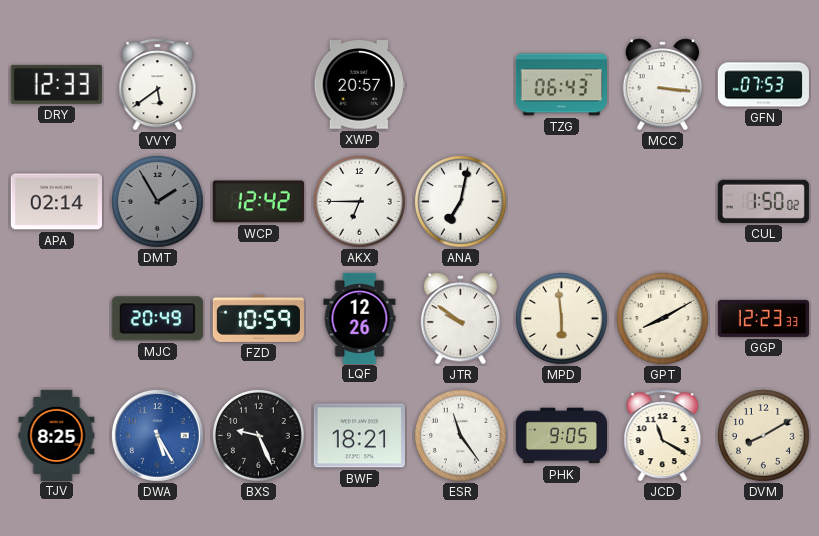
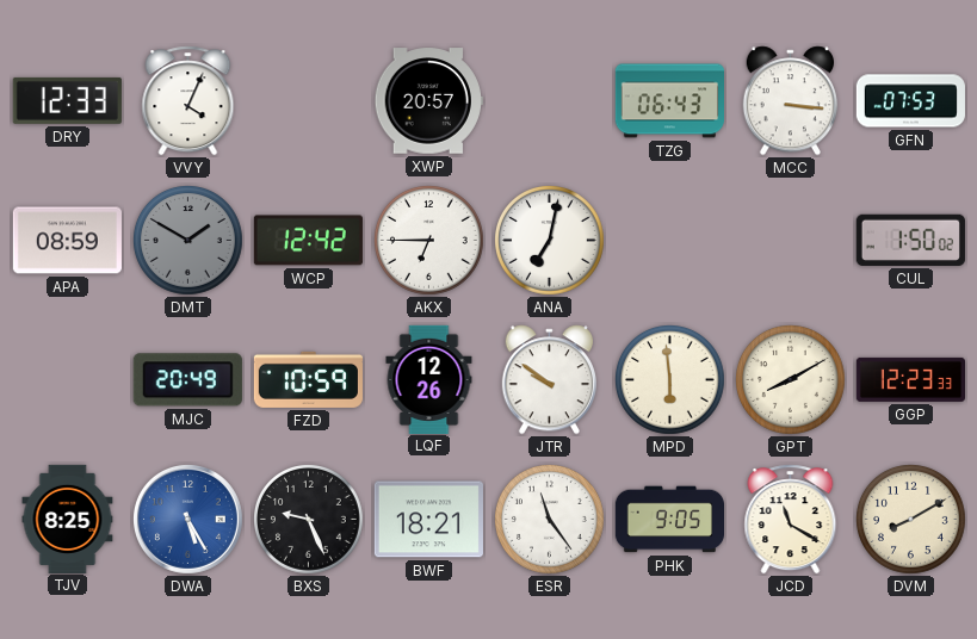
VVY: 5:39 -> 4:04 (188, 101)
APA: 02:14 -> 08:59 (67, 241)
DMT: 1:55 -> 1:50 (188, 241)
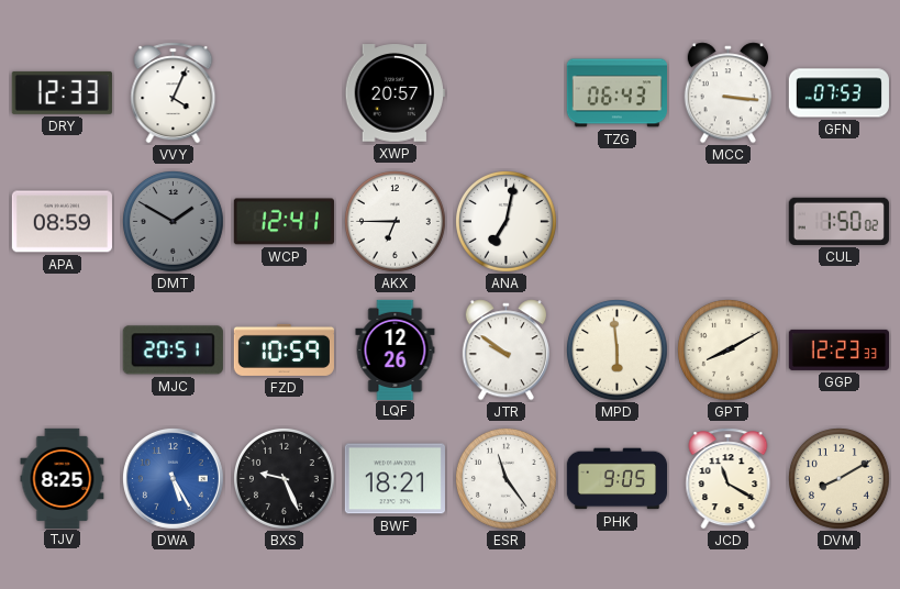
WCP: 12:42 -> 12:41 (284, 222)
MJC: 20:49 -> 20:51 (173, 351)
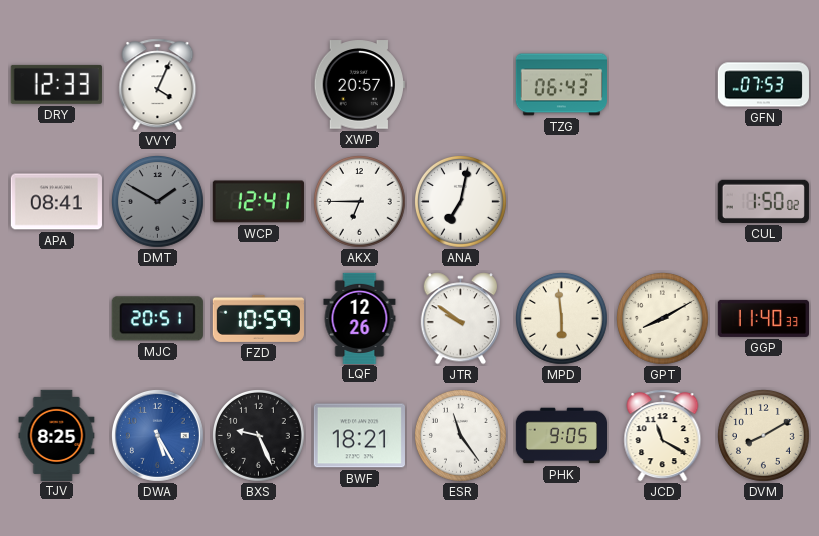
MCC: 3:16 -> none (727, 93)
APA: 08:59 -> 08:41 (56, 202)
GGP: 12:23 -> 11:40 (763, 318)
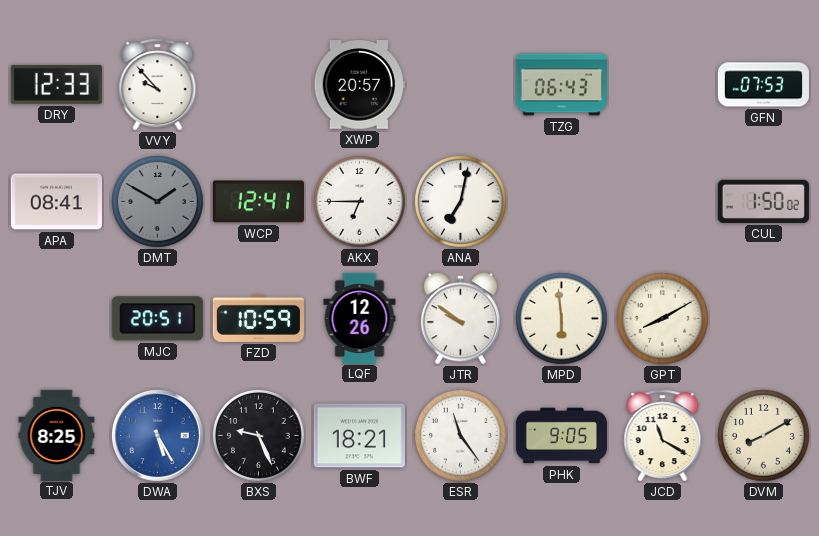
VVY: 4:04 -> 9:53 (158, 85)
GGP: 11:40 -> none (763, 318)
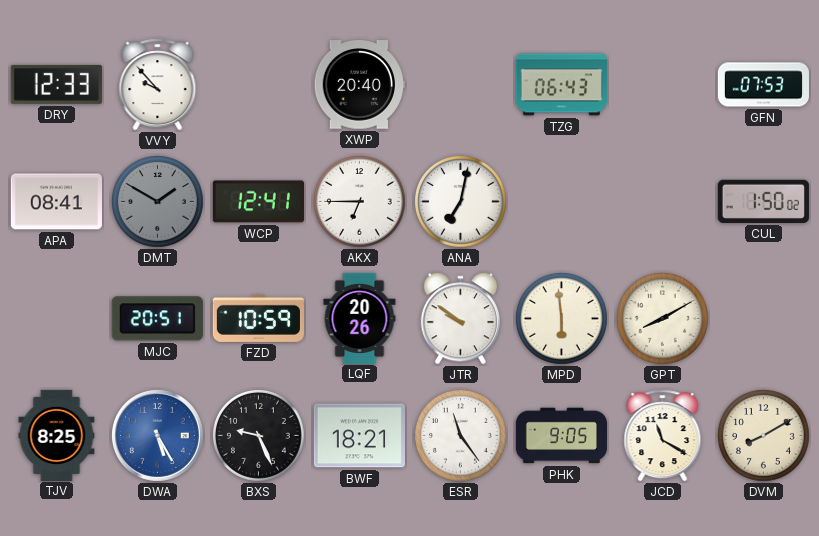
XWP: 20:57 -> 20:40 (359, 85)
LQF: 12:26 -> 20:26 (360, 318)
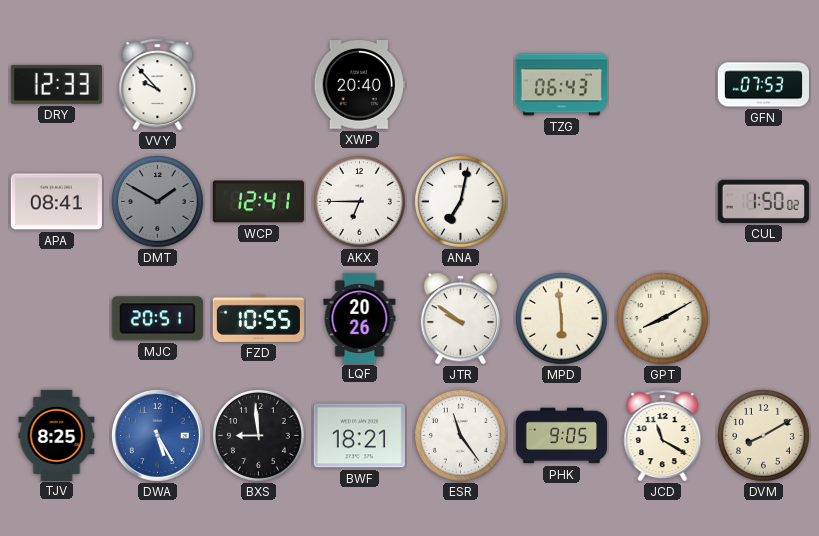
FZD: 10:59 -> 10:55 (258, 318)
BXS: 9:26 -> 8:59 (259, 436)
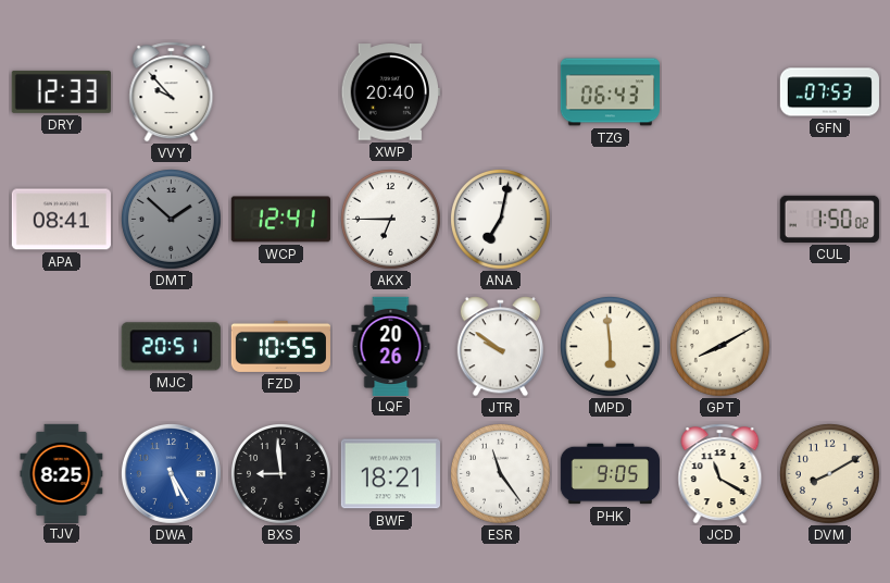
DMT: 1:50 -> 1:52 (172, 220)
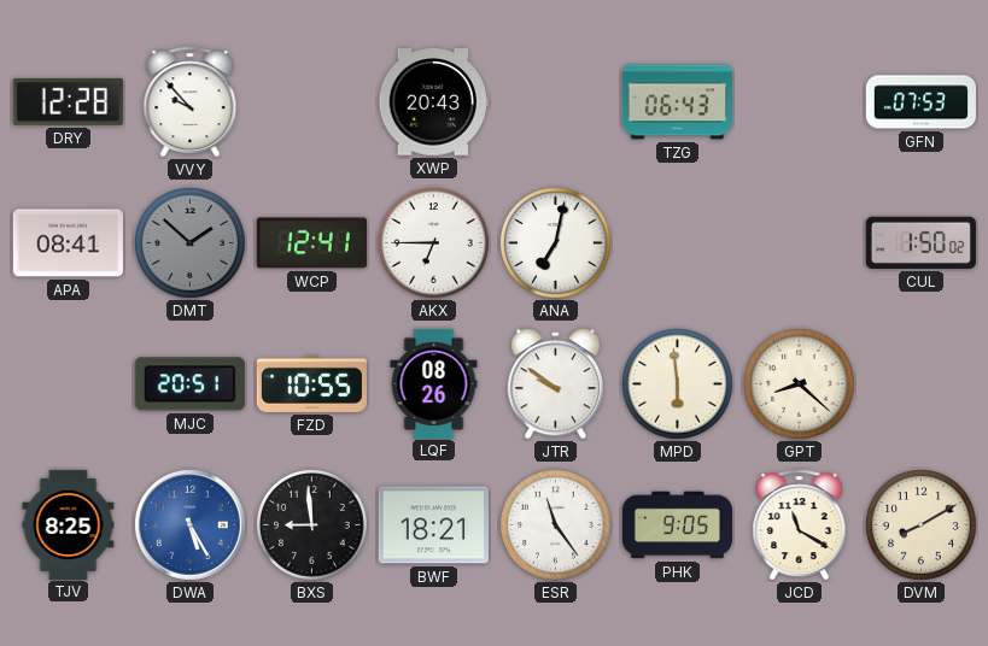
DRY: 12:33 -> 12:28 (68, 101)
XWP: 20:40 -> 20:43 (433, 102)
LQF: 20:26 -> 08:26 (434, 383)
GPT: 8:10 -> 8:22 (800, 384)
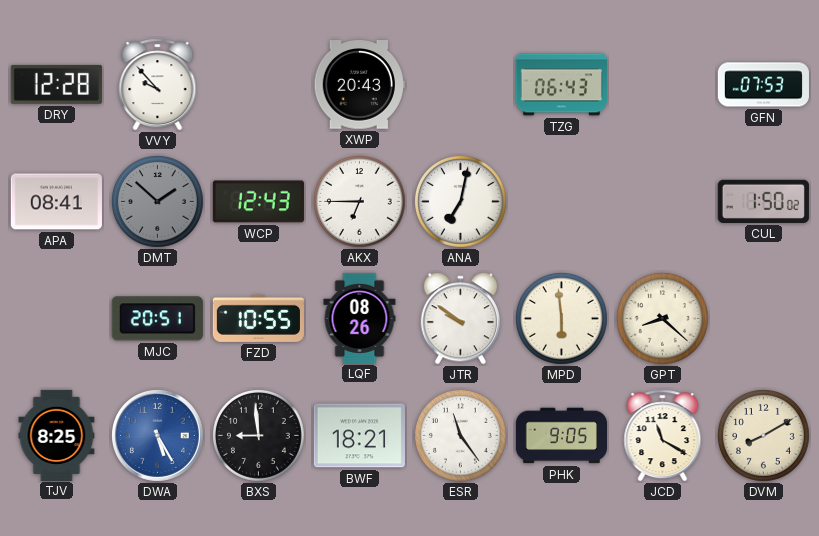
WCP: 12:41 -> 12:43 (258, 202)
